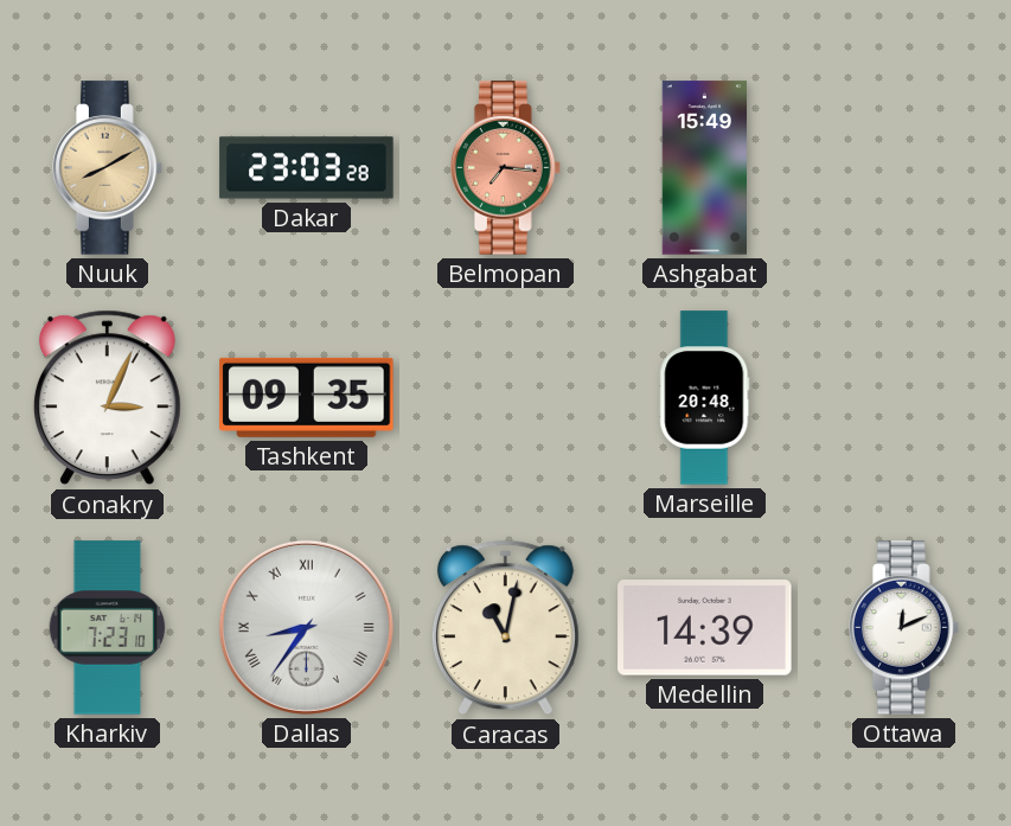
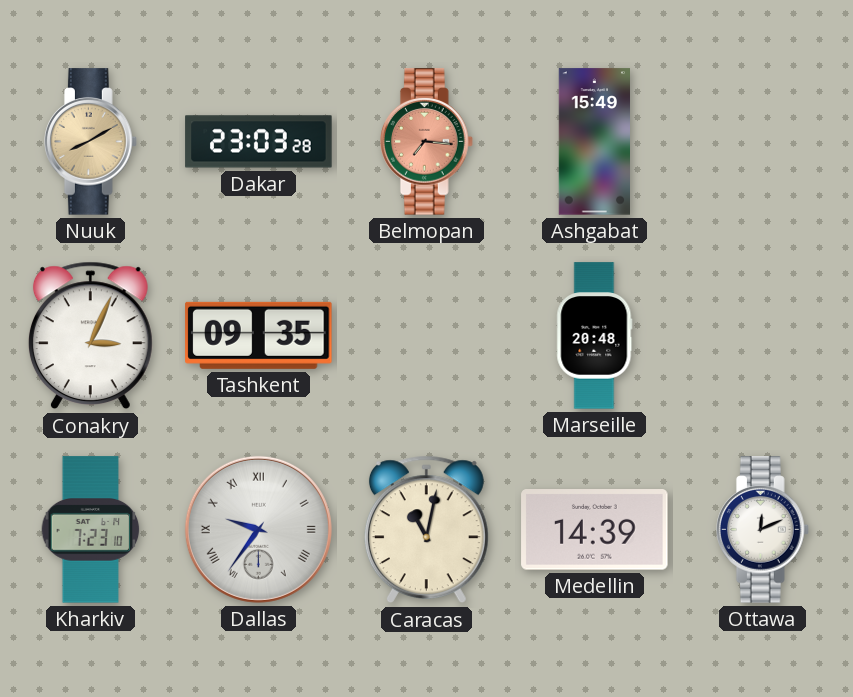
Dallas: 8:36 -> 9:36 (258, 529)
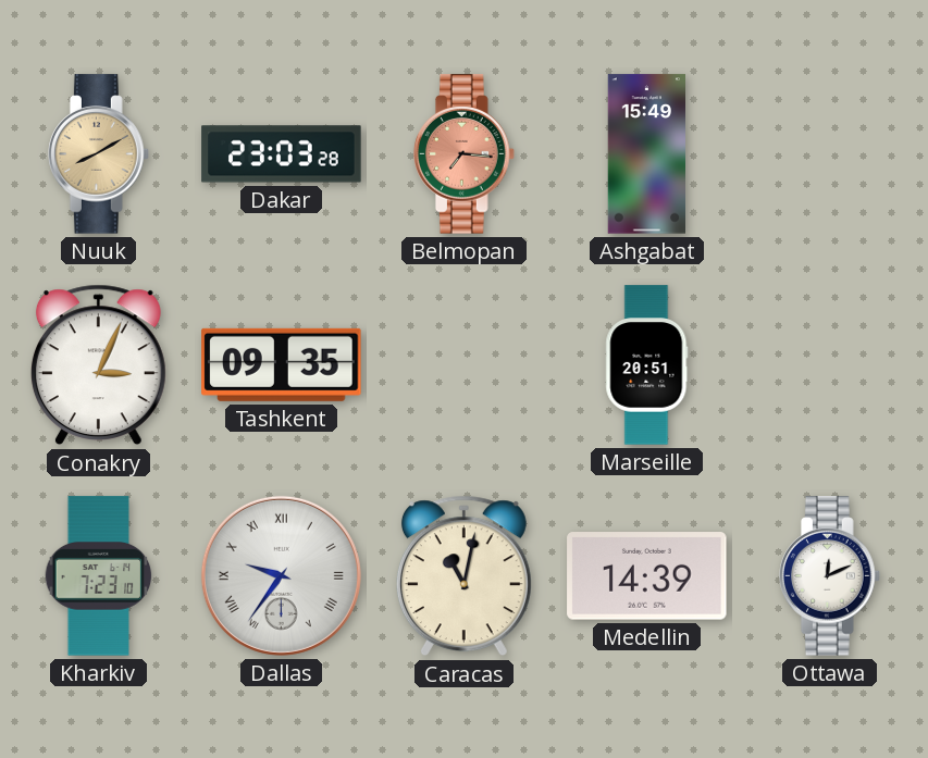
Marseille: 20:48 -> 20:51 (647, 365)
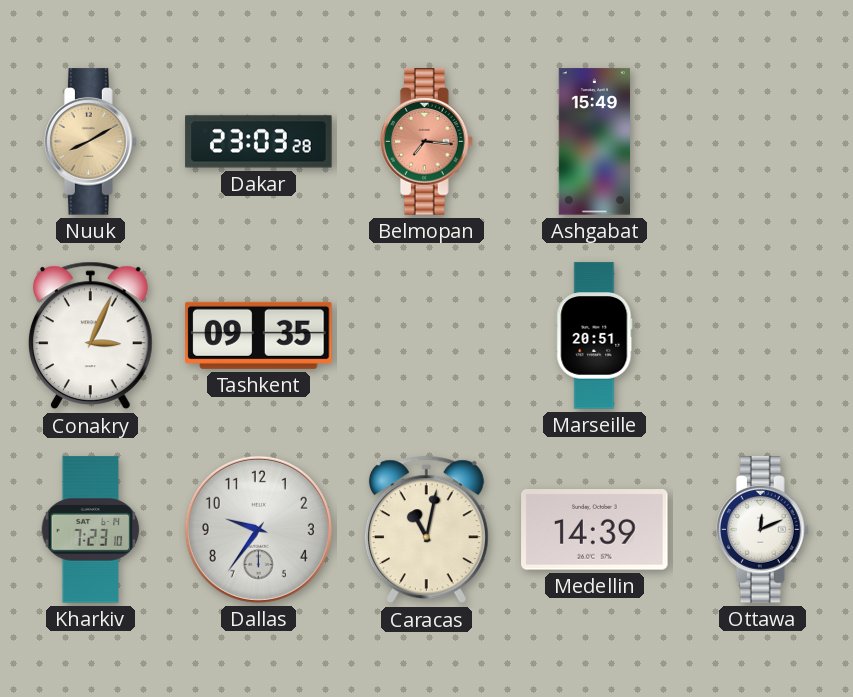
Dallas numerals: Roman -> Arabic (258, 529)
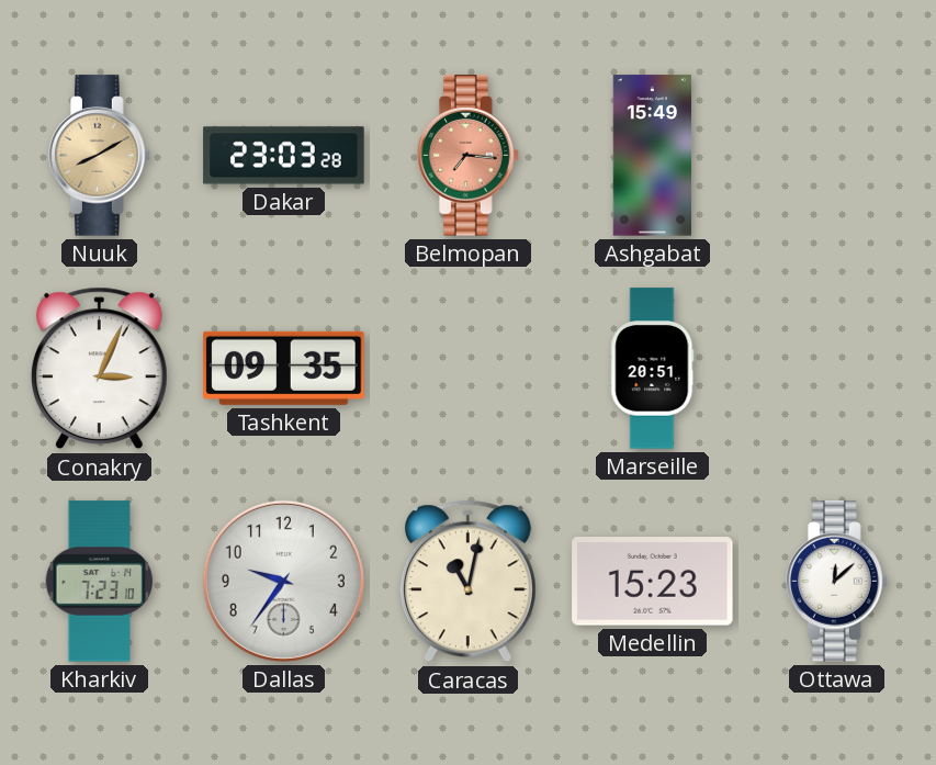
Medellin: 14:39 -> 15:23 (653, 582)
Ottawa: 12:11 -> 12:08 (837, 582)
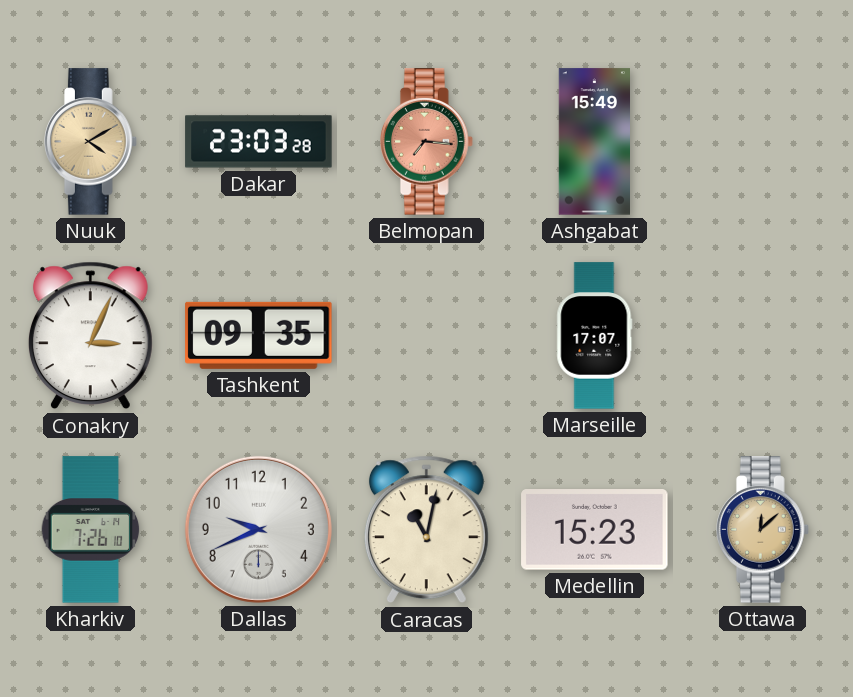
Nuuk: 8:10 -> 4:10 (91, 142)
Marseille: 20:51 -> 17:07 (595, 336)
Kharkiv: 7:23 -> 7:26 (91, 530)
Dallas: 9:36 -> 9:41 (258, 529)
Ottawa dial: white -> champagne (763, 530)
